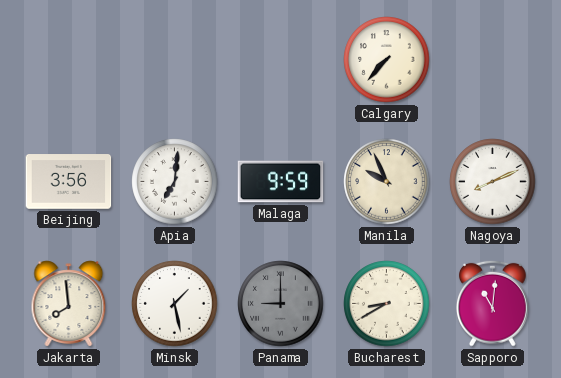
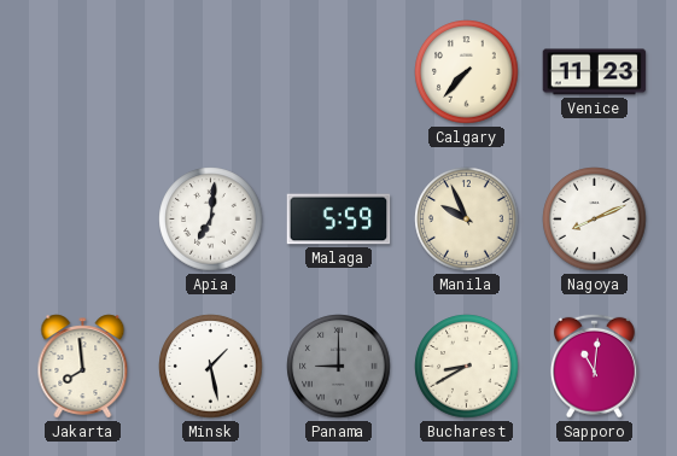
Venice: none -> 11:23 (595, 72)
Beijing: 3:56 -> none (69, 182)
Malaga: 9:59 -> 5:59 (339, 220)
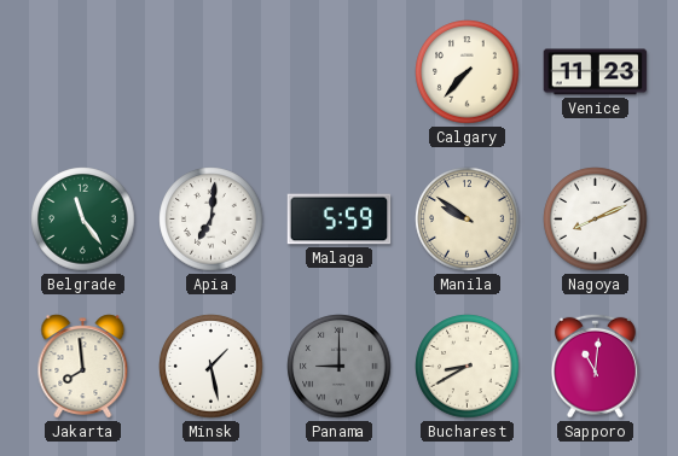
Belgrade: none -> 11:24 (83, 220)
Manila: 9:56 -> 9:51 (468, 220)
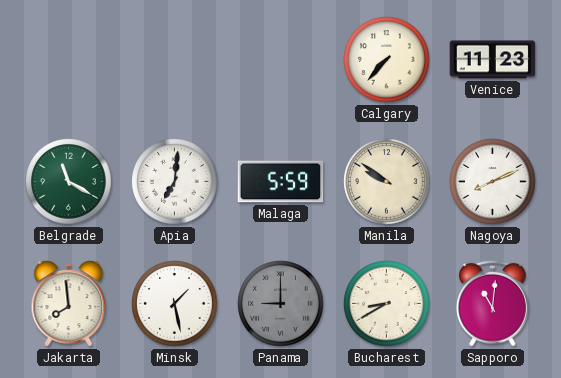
Belgrade: 11:24 -> 11:20 (69, 182)
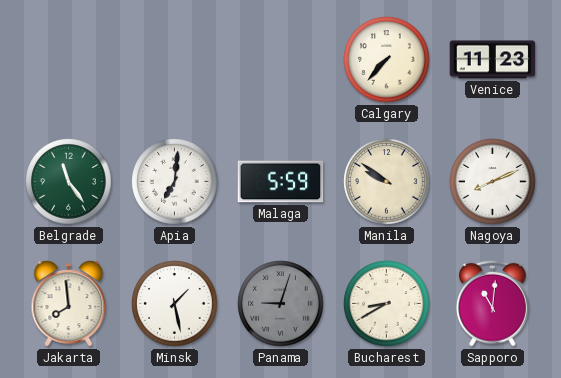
Belgrade: 11:20 -> 11:24 (69, 182)
Panama: 9:00 -> 9:03 (281, 304)
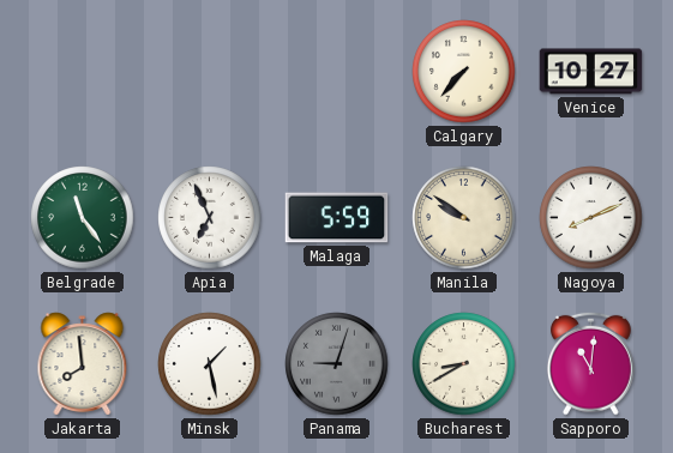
Venice: 11:23 -> 10:27 (591, 72)
Apia: 7:01 -> 6:56 (210, 218)
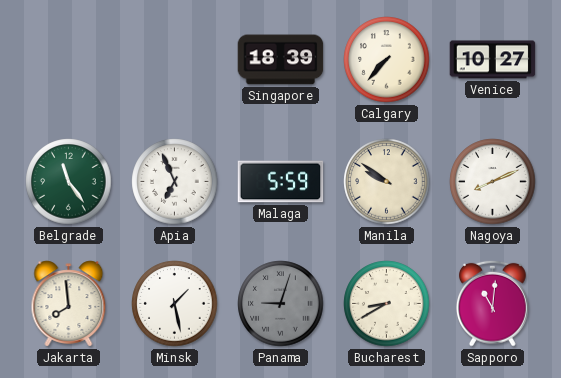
Singapore: none -> 18:39 (281, 60)
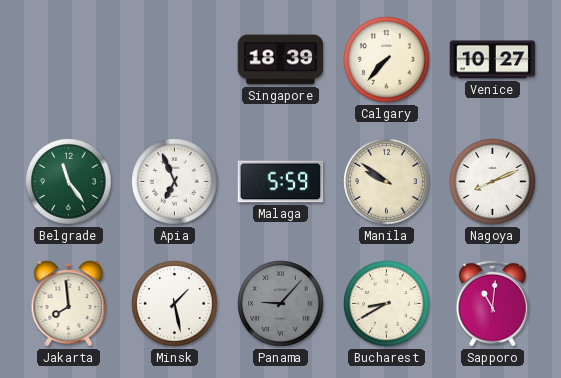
Panama: 9:03 -> 9:07 (281, 304)
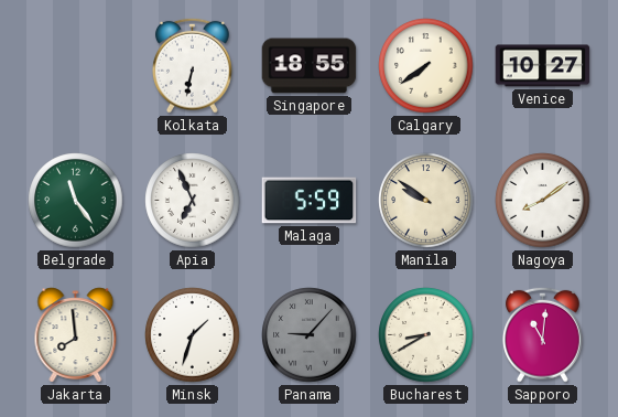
Kolkata: none -> 6:32 (193, 65)
Singapore: 18:39 -> 18:55 (310, 66)
Calgary: 7:37 -> 7:39 (426, 66)
Nagoya: 8:11 -> 8:09 (543, 201)
Minsk: 1:28 -> 1:33 (193, 335)
